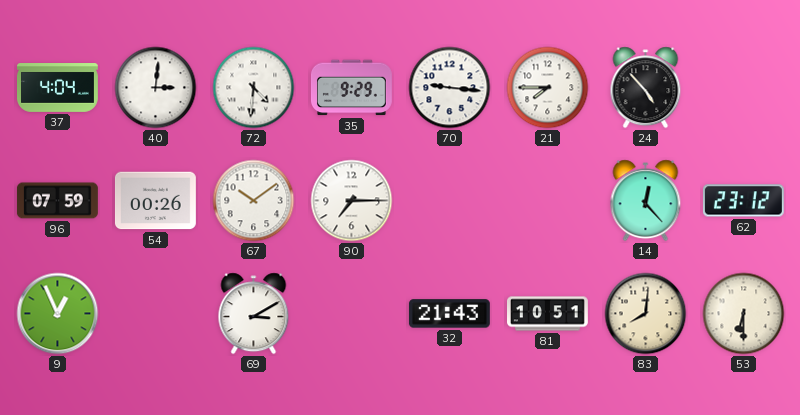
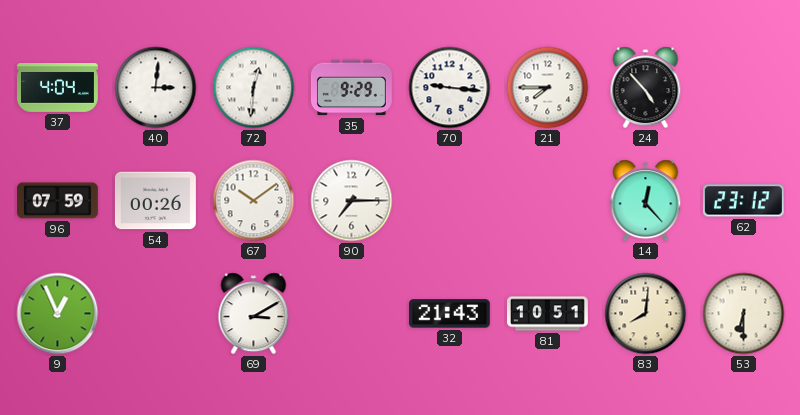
72: 4:31 -> 12:31 (254, 88)
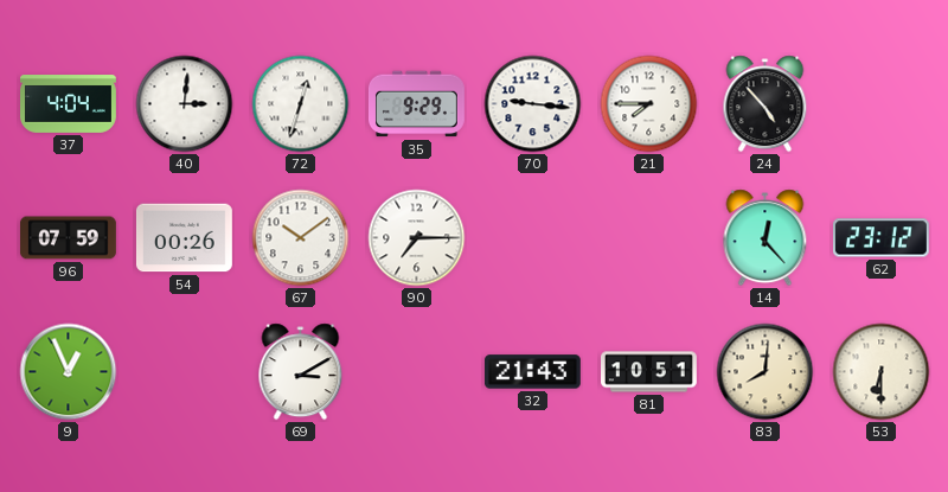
72: 12:31 -> 12:33 (301, 104)
